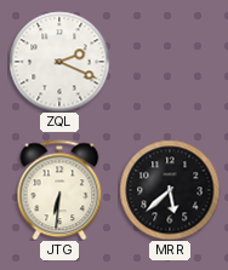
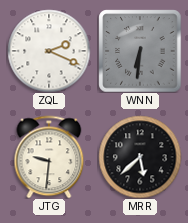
WNN: none -> 6:31 (140, 51)
JTG: 6:31 -> 9:31 (49, 157)
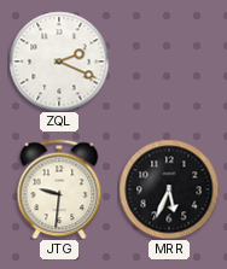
WNN: 6:31 -> none (140, 51)
MRR: 5:38 -> 5:34 (169, 189)
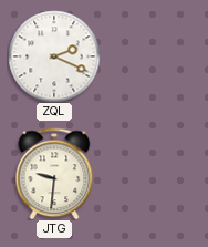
MRR: 5:34 -> none (169, 189)
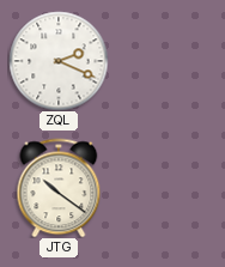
JTG: 9:31 -> 10:21 (59, 188)
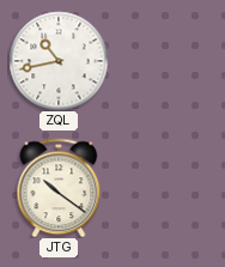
ZQL: 2:19 -> 10:43 (59, 61)
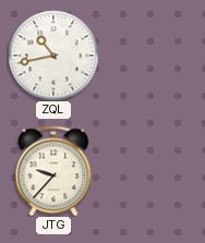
JTG: 10:21 -> 9:37 (53, 171)
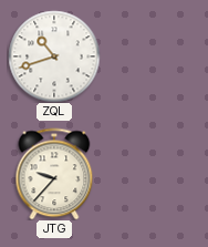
ZQL: 10:43 -> 10:42 (54, 56)
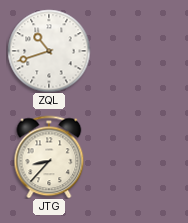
JTG: 9:37 -> 8:37 (49, 157)
